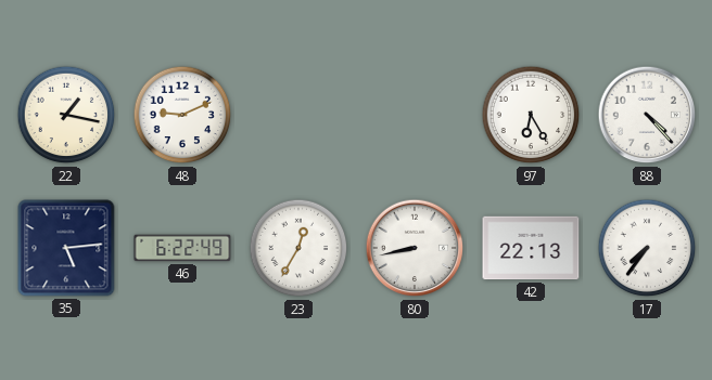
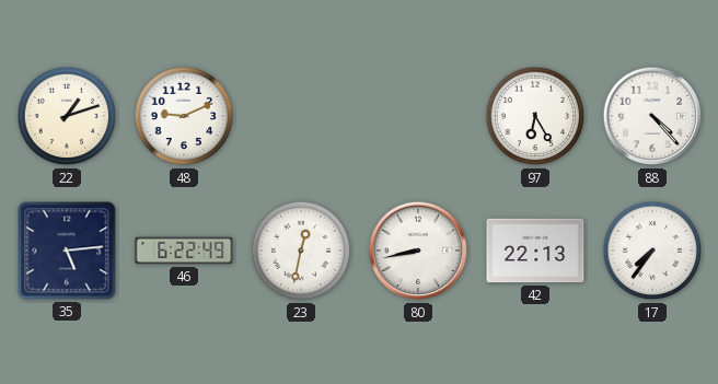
22: 1:17 -> 1:12 (67, 116)
23: 12:35 -> 12:32 (301, 251)
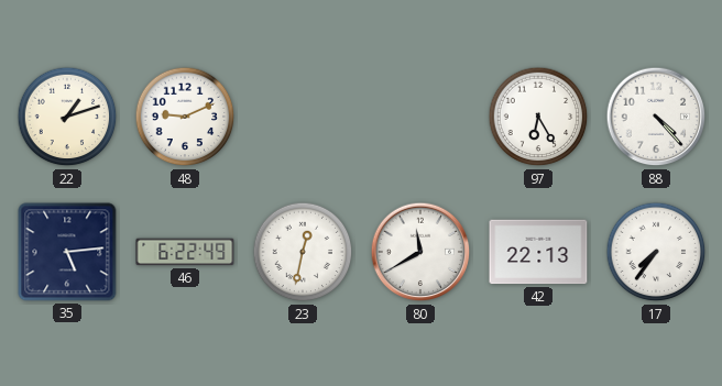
80: 8:43 -> 11:40 (420, 252)
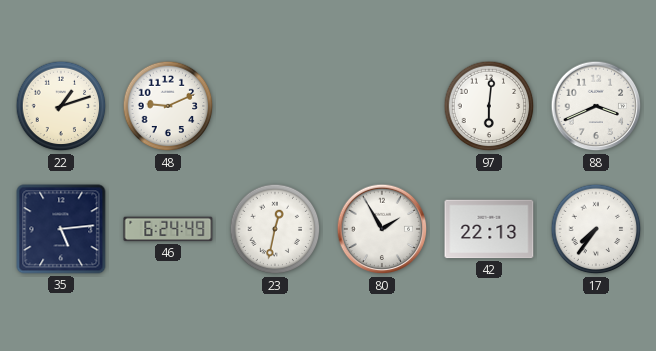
97: 6:25 -> 6:01 (489, 106)
88: 4:23 -> 3:41 (596, 106)
46: 6:22 -> 6:24 (168, 229)
80: 11:40 -> 1:55 (382, 229)
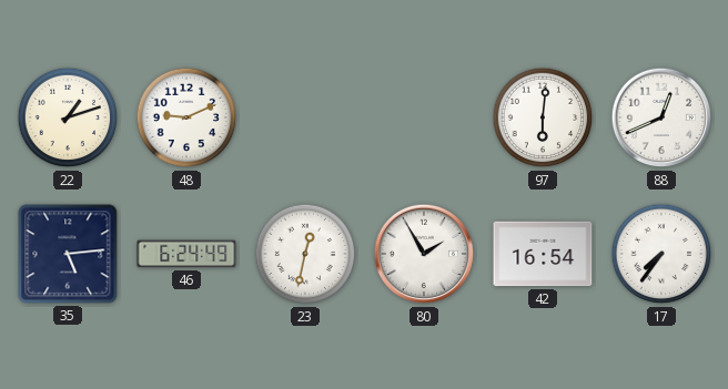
88: 3:41 -> 12:41 (661, 117)
42: 22:13 -> 16:54 (543, 254)
